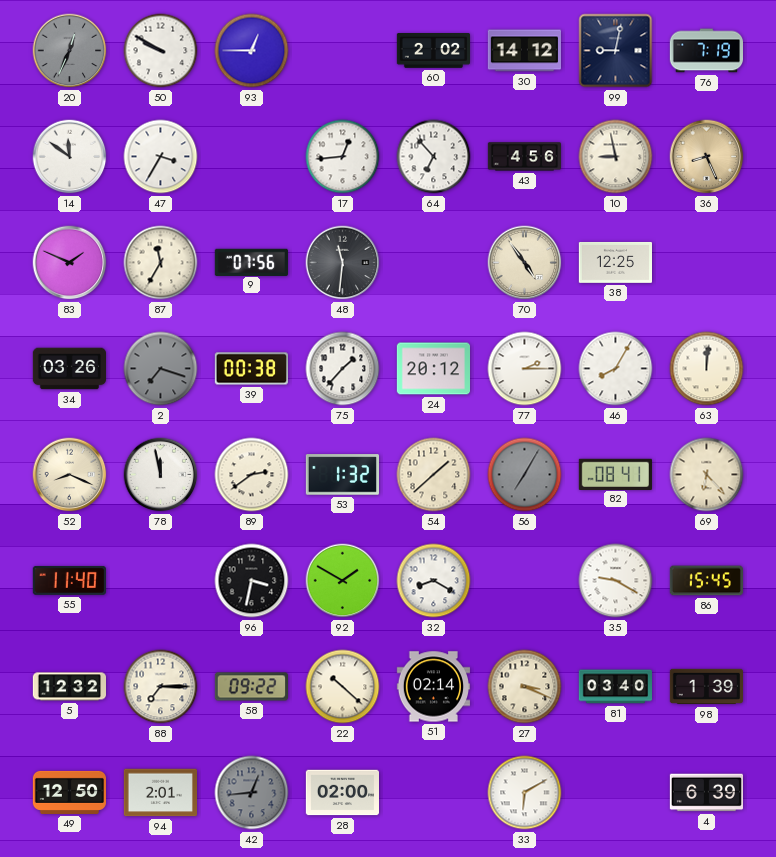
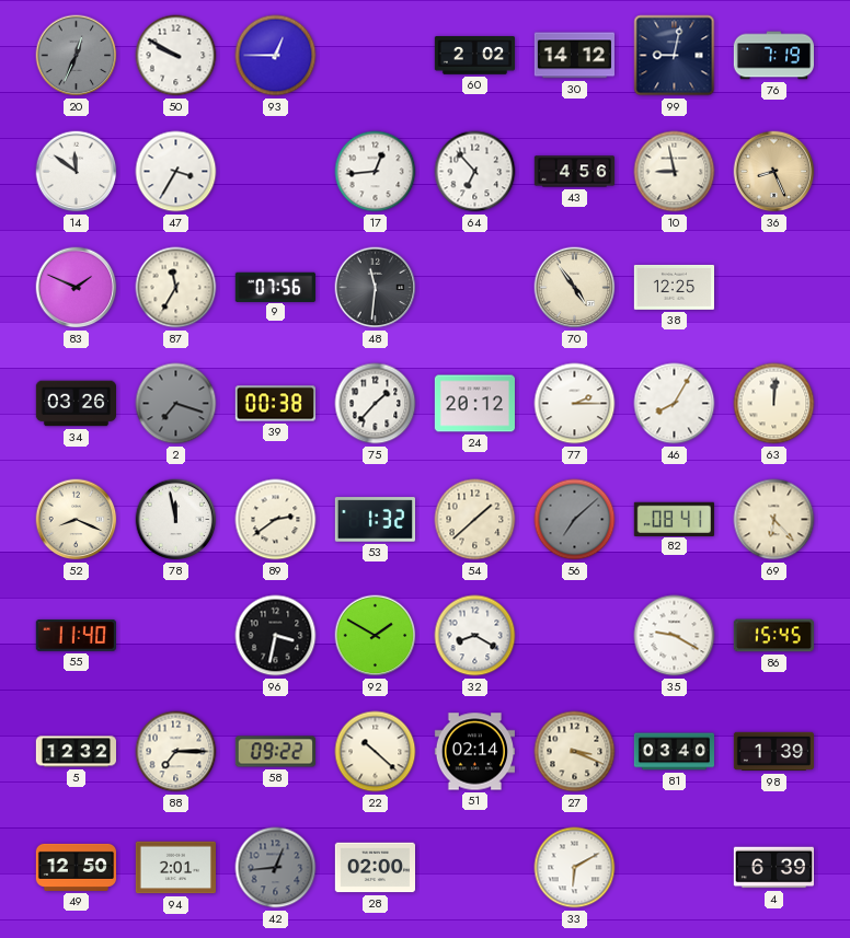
56: 7:05 -> 7:08 (575, 520)
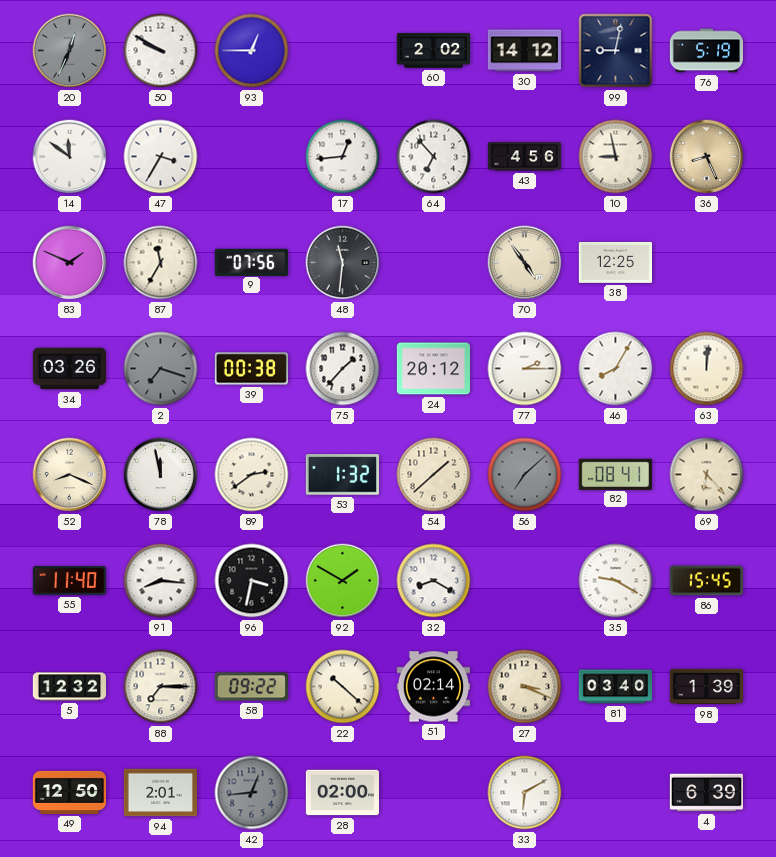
76: 7:19 -> 5:19 (706, 51)
91: none -> 8:16 (161, 581)
